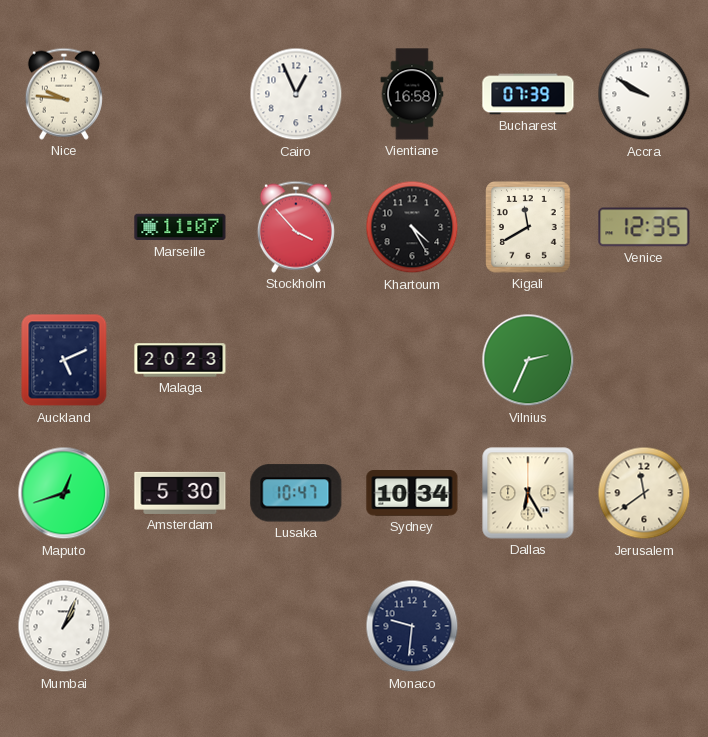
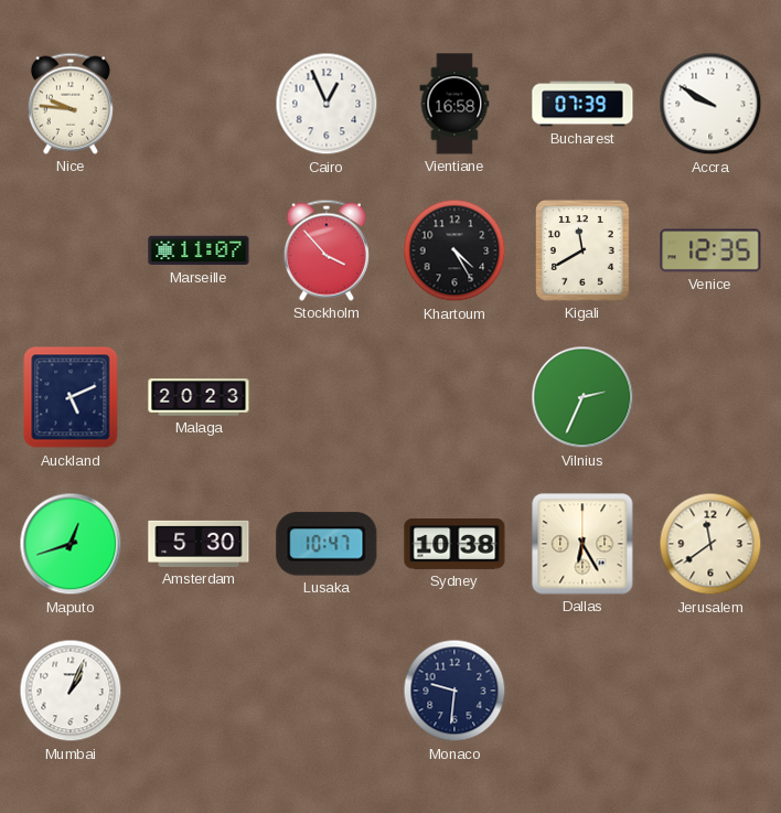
Sydney: 10:34 -> 10:38 (454, 545)
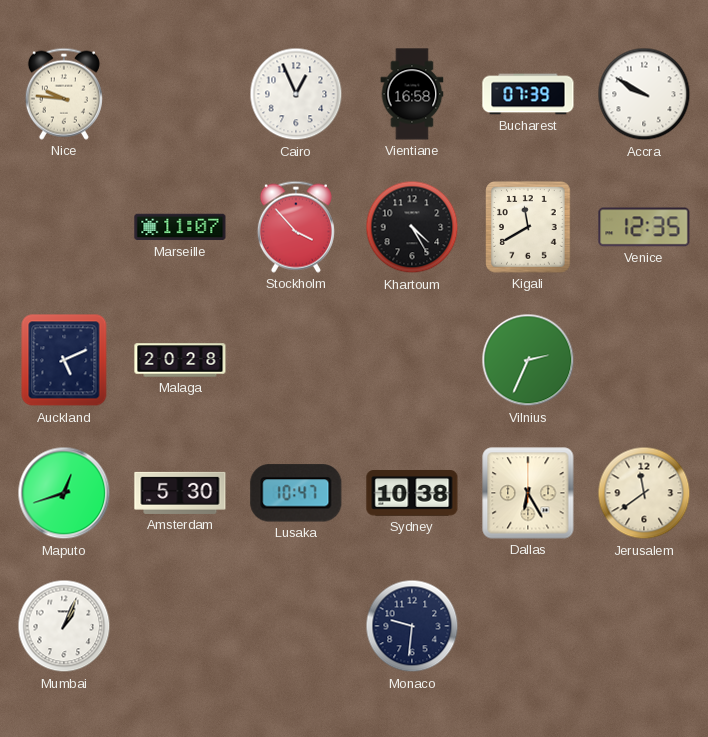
Malaga: 20:23 -> 20:28 (180, 360)
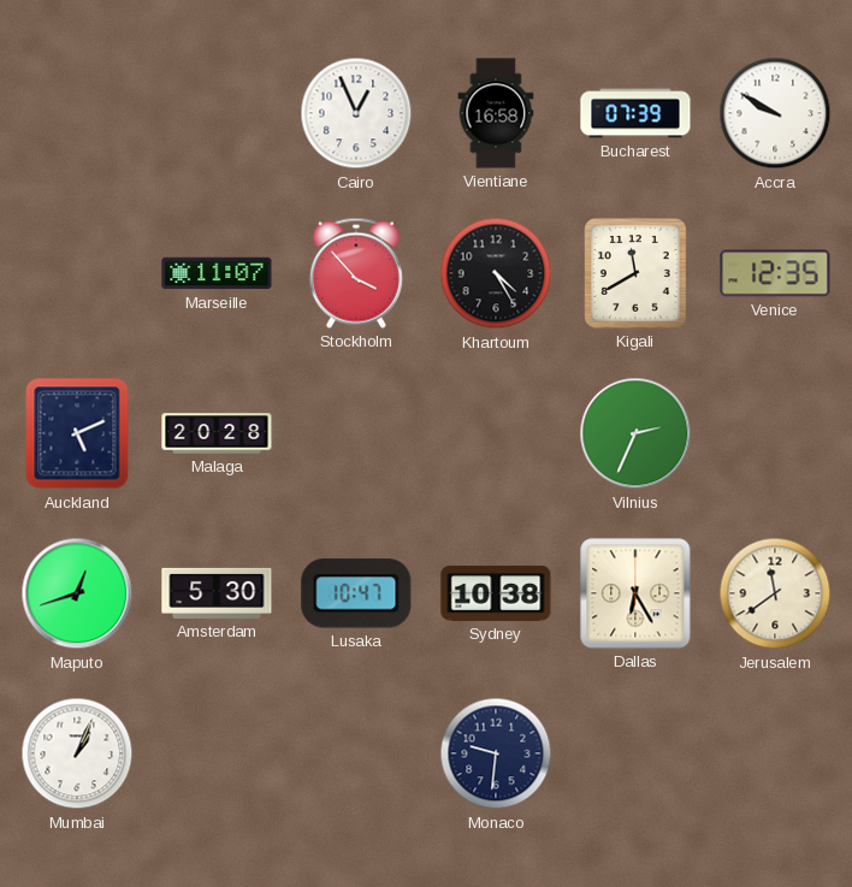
Nice: 9:46 -> none (64, 94)
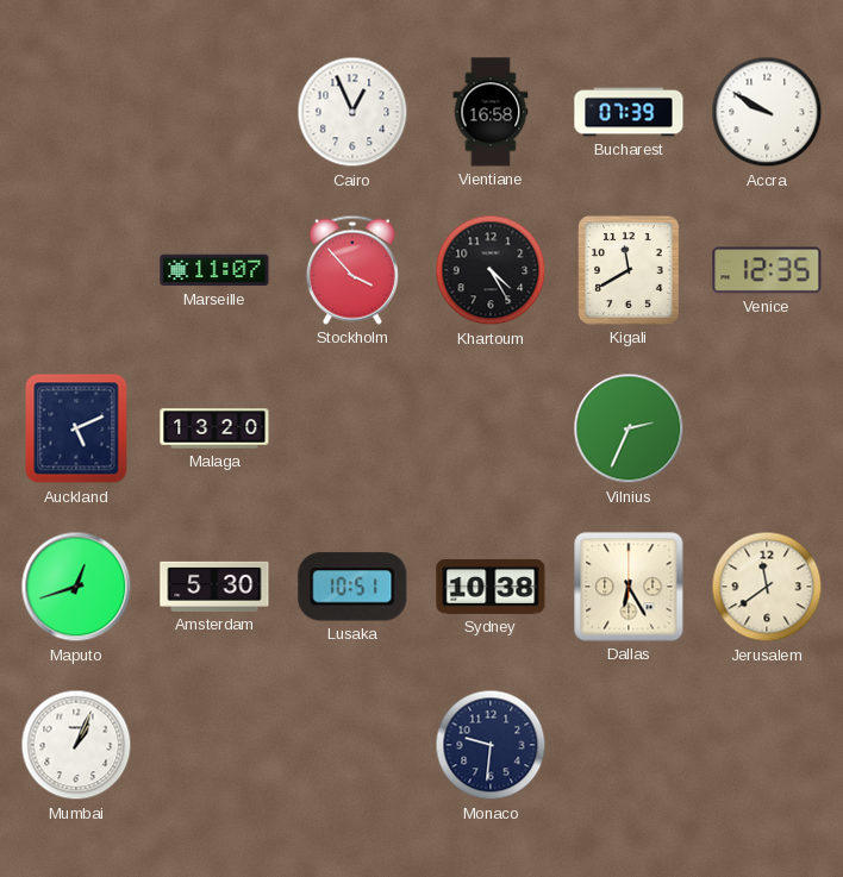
Malaga: 20:28 -> 13:20 (214, 428)
Lusaka: 10:47 -> 10:51 (352, 587)
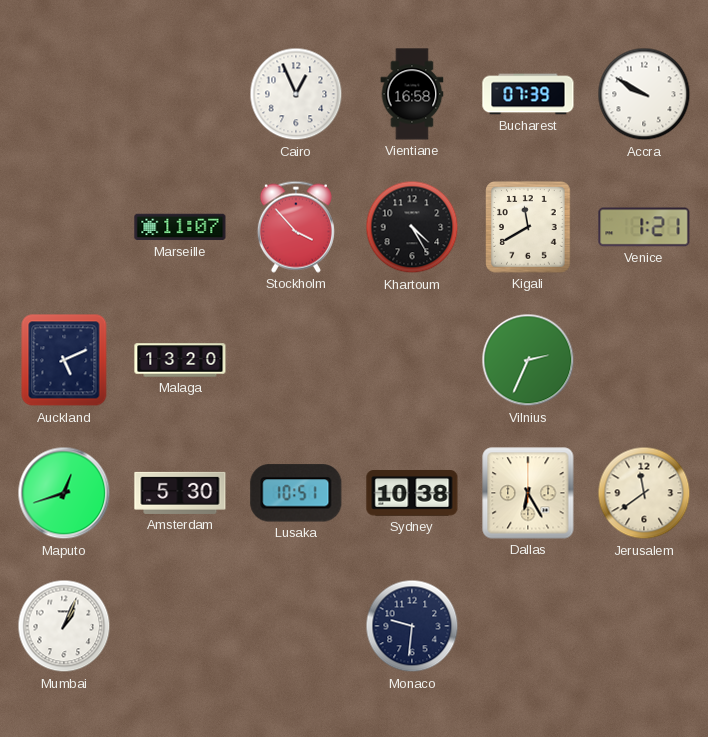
Venice: 12:35 -> 1:21 (644, 227)
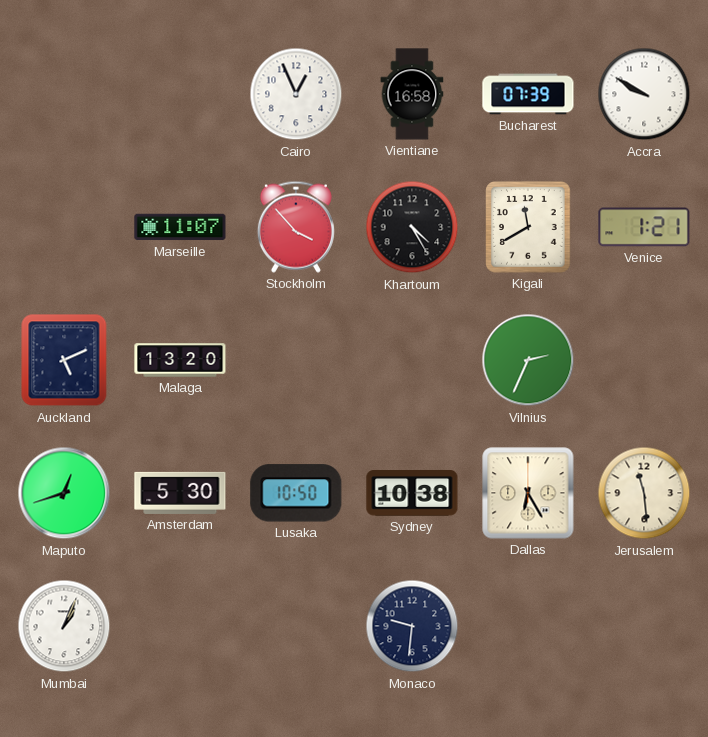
Lusaka: 10:51 -> 10:50 (296, 493)
Jerusalem: 11:39 -> 11:29 (644, 493)
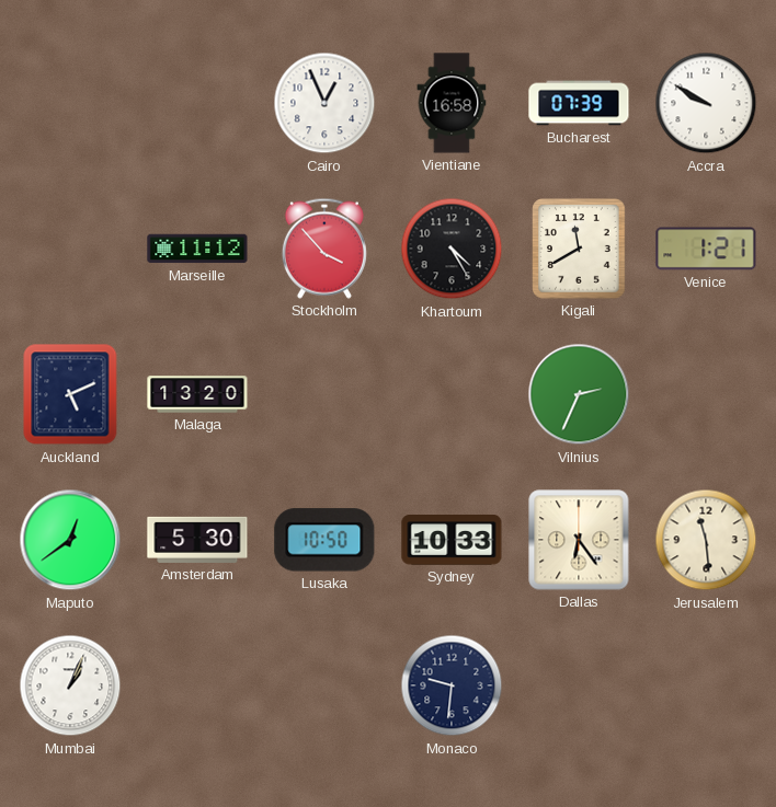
Marseille: 11:07 -> 11:12 (197, 249)
Maputo: 12:42 -> 12:39 (70, 540)
Sydney: 10:38 -> 10:33 (452, 541)
Dallas: 6:25 -> 6:24 (579, 540)
